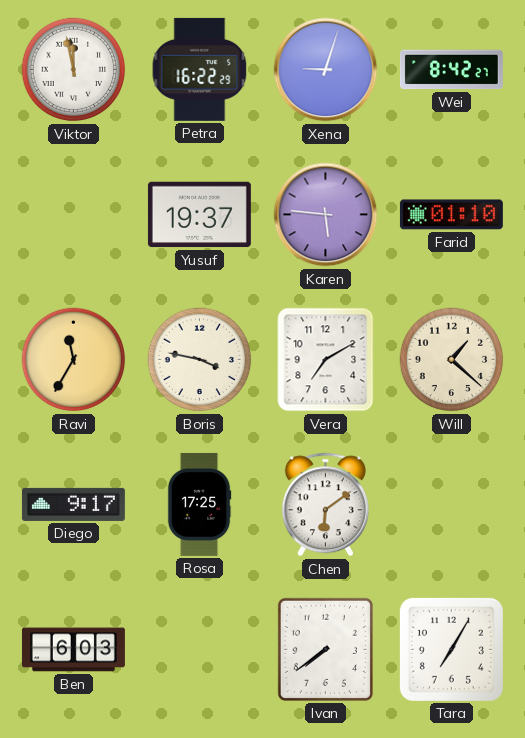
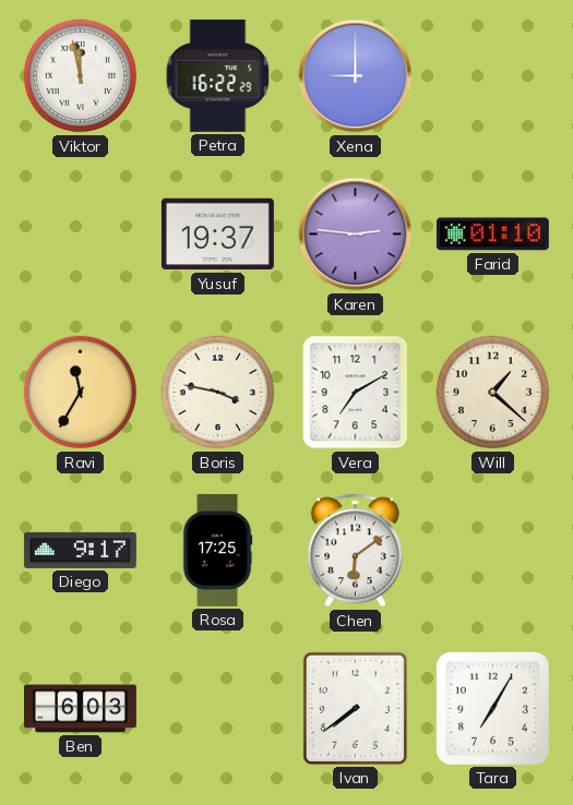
Xena: 9:03 -> 9:00 (356, 76)
Wei: 8:42 -> none (451, 70)
Karen: 5:46 -> 2:46 (356, 235)
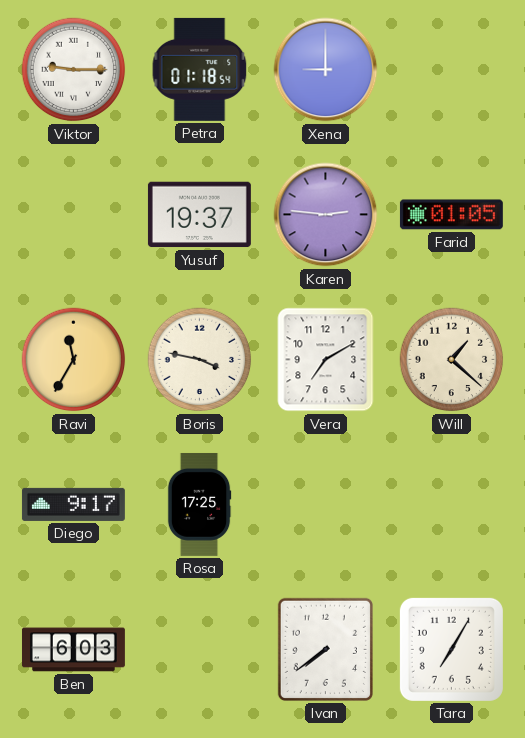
Viktor: 11:58 -> 9:15 (74, 70)
Petra: 16:22 -> 01:18 (200, 69)
Farid: 01:10 -> 01:05 (451, 215)
Chen: 6:09 -> none (355, 551)
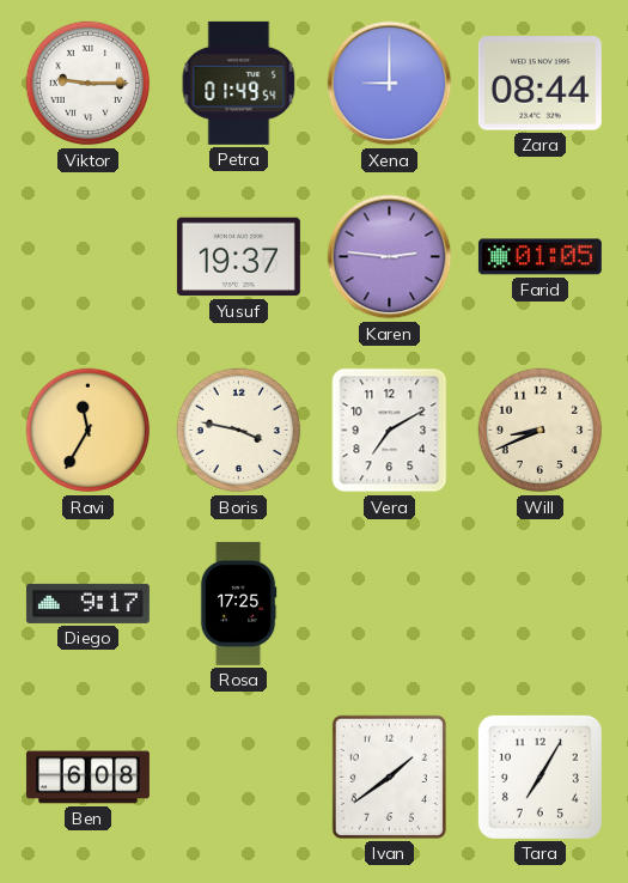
Petra: 01:18 -> 01:49 (239, 83)
Zara: none -> 08:44 (539, 84)
Will: 1:22 -> 8:41 (541, 431)
Ben: 6:03 -> 6:08 (87, 778)
Ivan: 7:39 -> 1:39 (389, 777)
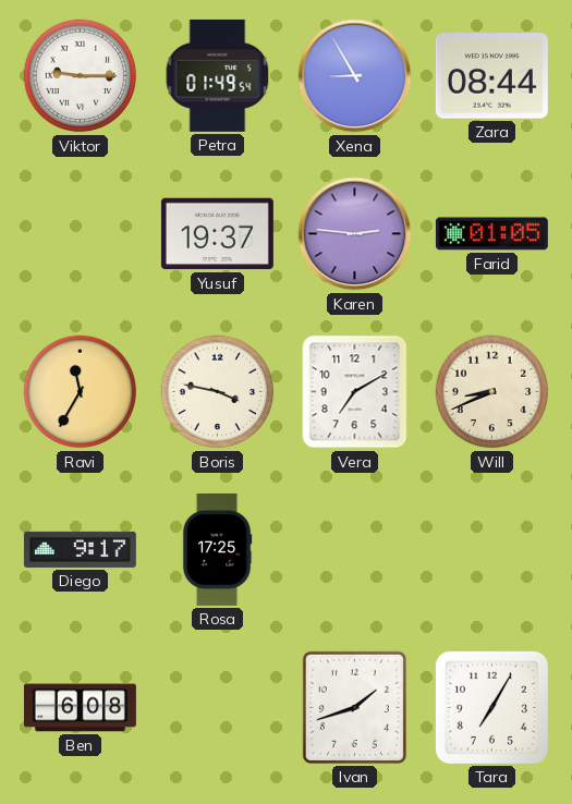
Xena: 9:00 -> 8:55 (355, 76)
Ivan: 1:39 -> 1:42 (354, 707)
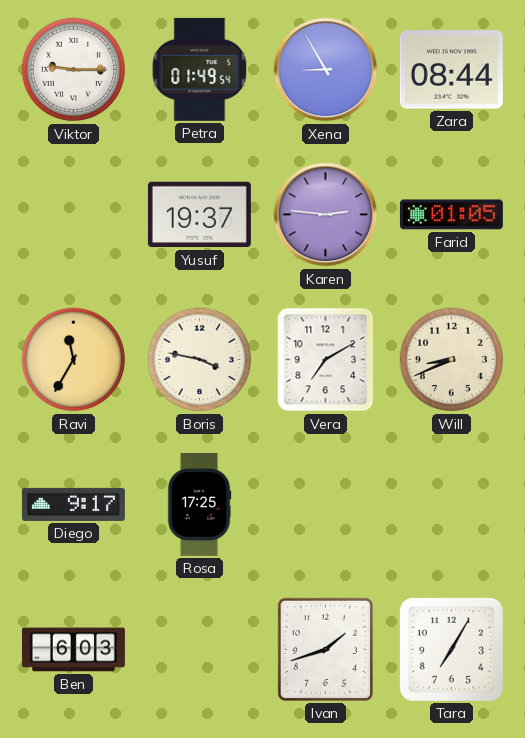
Ben: 6:08 -> 6:03 (73, 650)
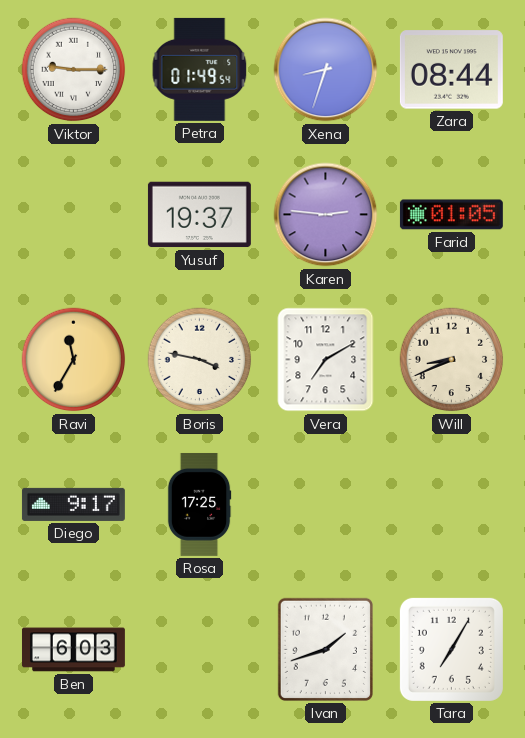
Xena: 8:55 -> 8:33 (326, 70)
